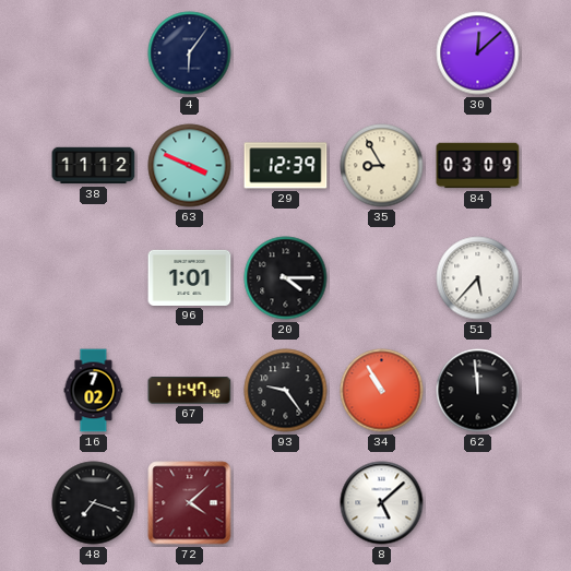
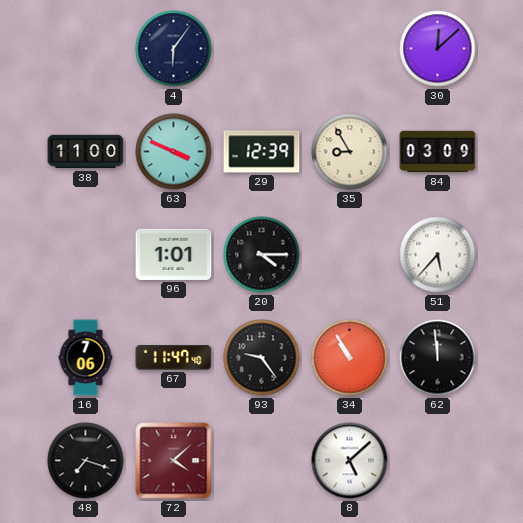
38: 11:12 -> 11:00 (86, 152)
16: 7:02 -> 7:06 (86, 358)
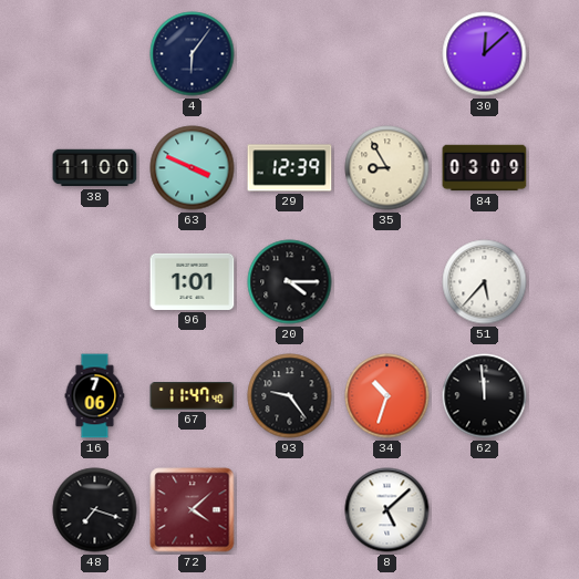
34: 10:55 -> 10:33 (387, 396)
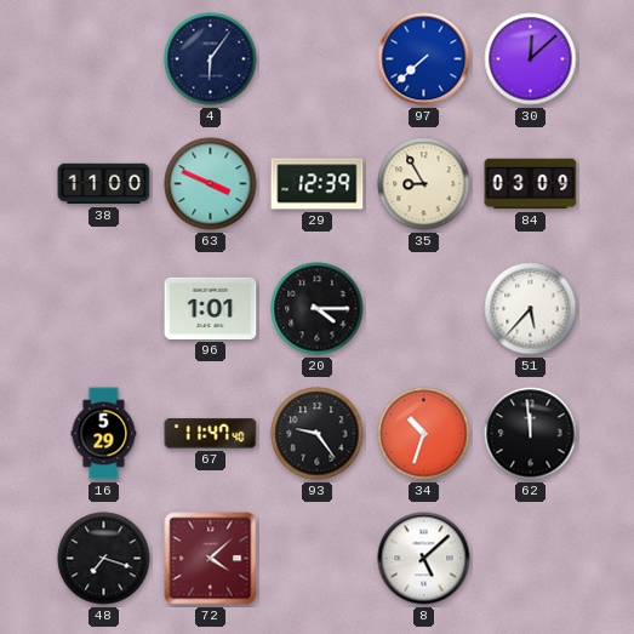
97: none -> 7:38 (424, 59)
16: 7:06 -> 5:29 (104, 434)
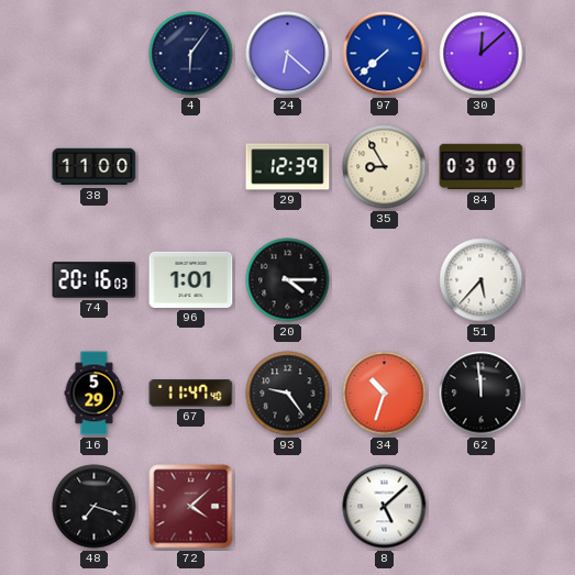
24: none -> 6:22 (288, 54)
63: 3:49 -> none (211, 184)
74: none -> 20:16 (95, 280)
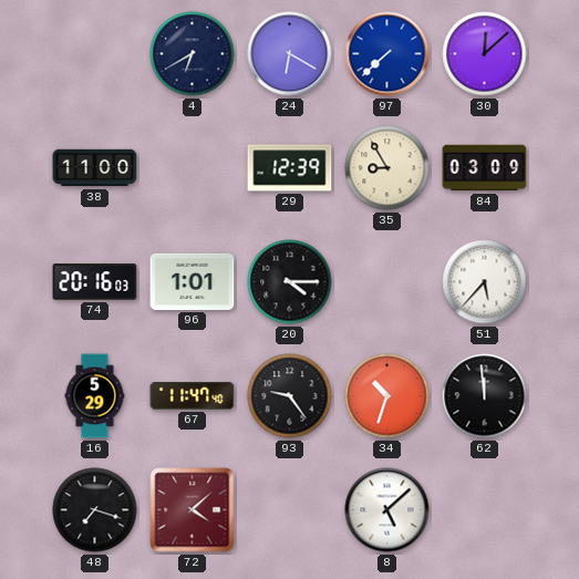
4: 6:06 -> 6:40 (193, 54)
24: 6:22 -> 6:20 (290, 54)
